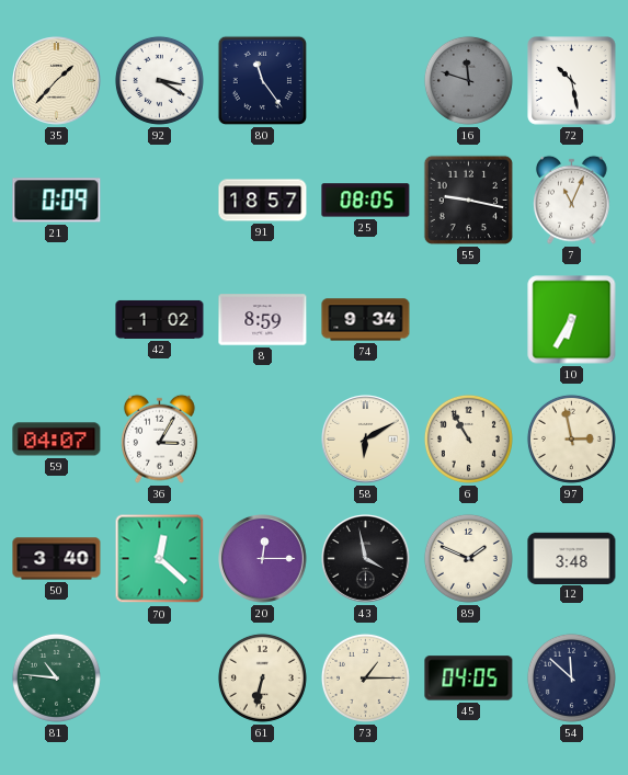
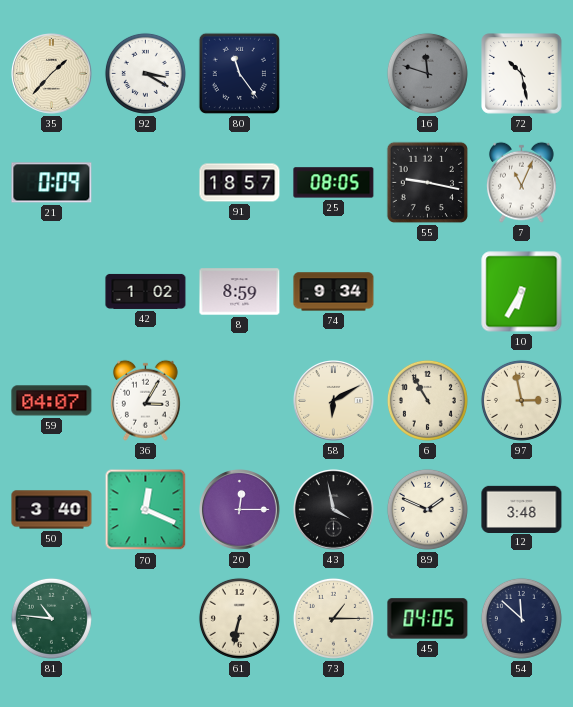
70: 12:22 -> 12:19 (146, 510)
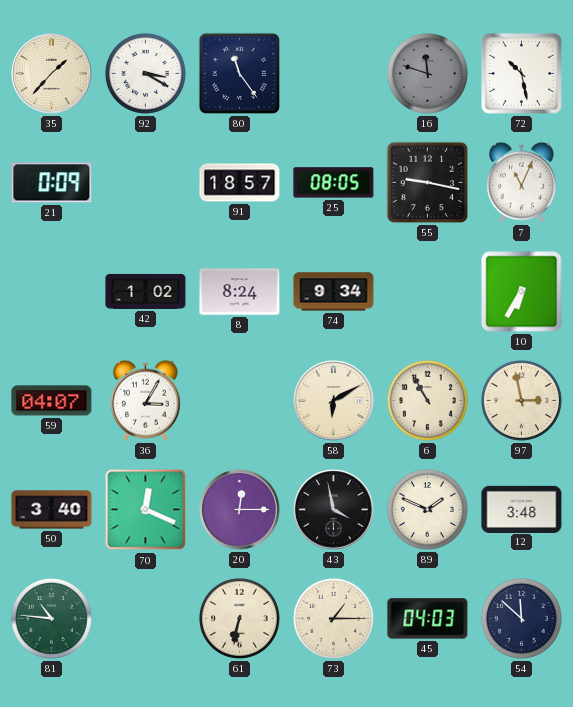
8: 8:59 -> 8:24 (240, 292)
45: 04:05 -> 04:03 (428, 619)
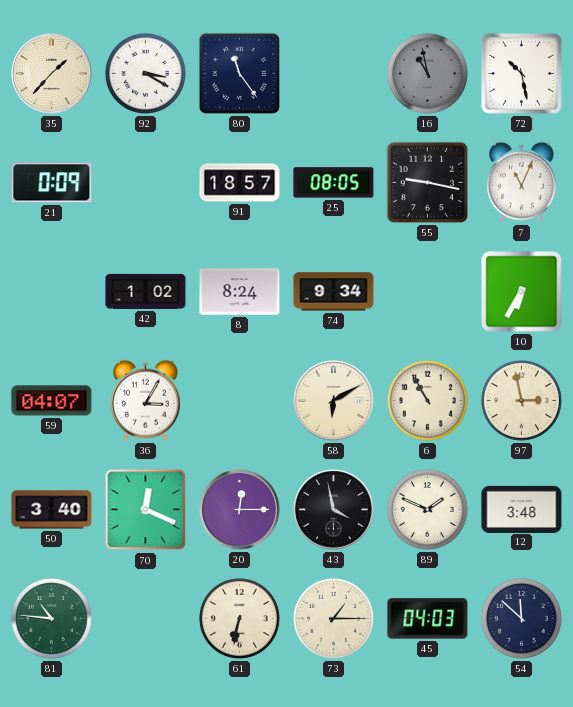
16: 11:48 -> 10:58 (427, 73)
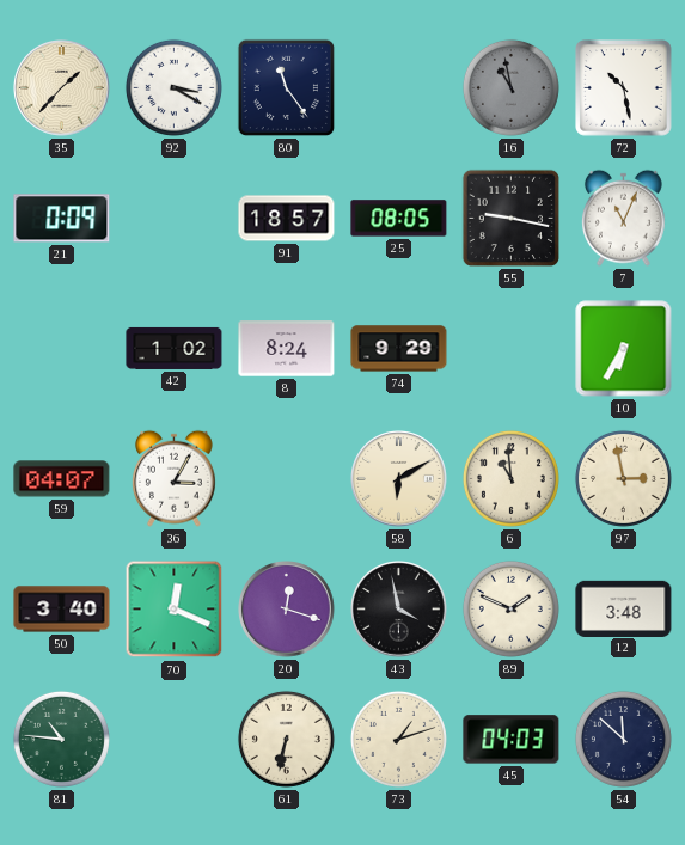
74: 9:34 -> 9:29 (399, 349)
6: 10:55 -> 10:59 (510, 478)
20: 12:15 -> 12:18 (287, 610)
73: 1:15 -> 1:12 (398, 739)
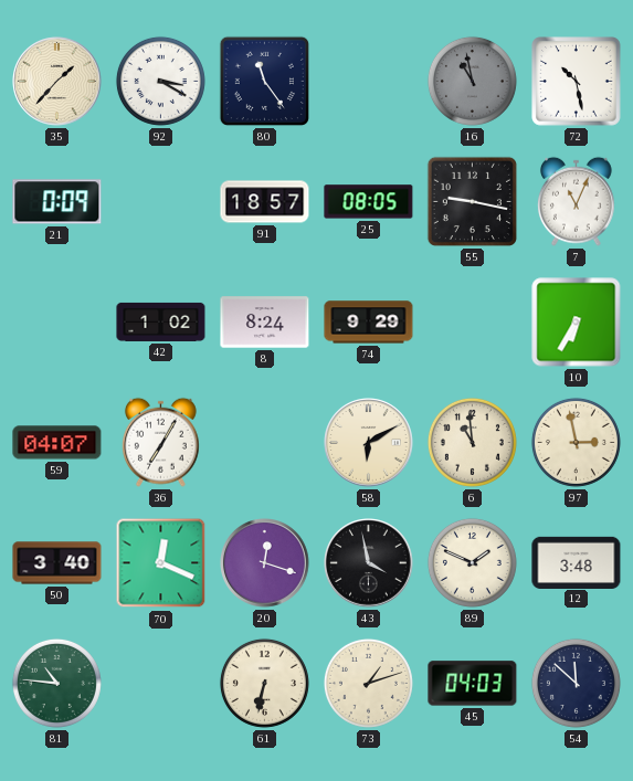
36: 3:05 -> 7:05 (160, 442)
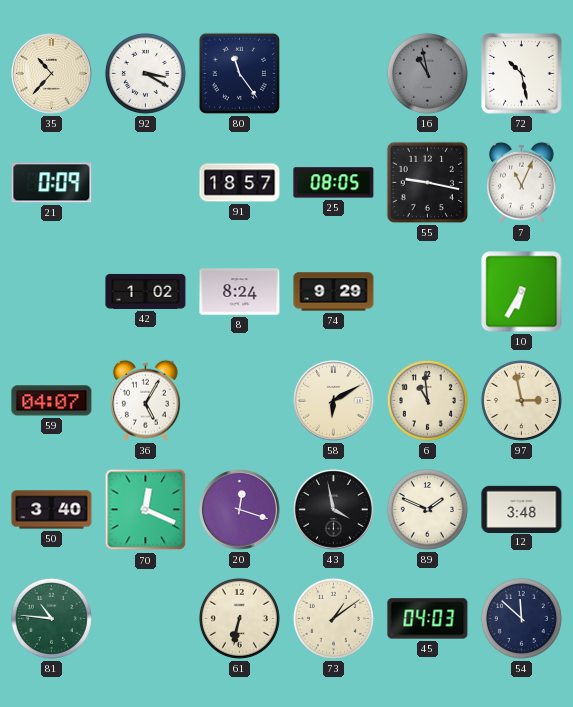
35: 1:37 -> 10:37 (52, 74)
36: 7:05 -> 5:05 (145, 400)
73: 1:12 -> 1:09 (333, 618)
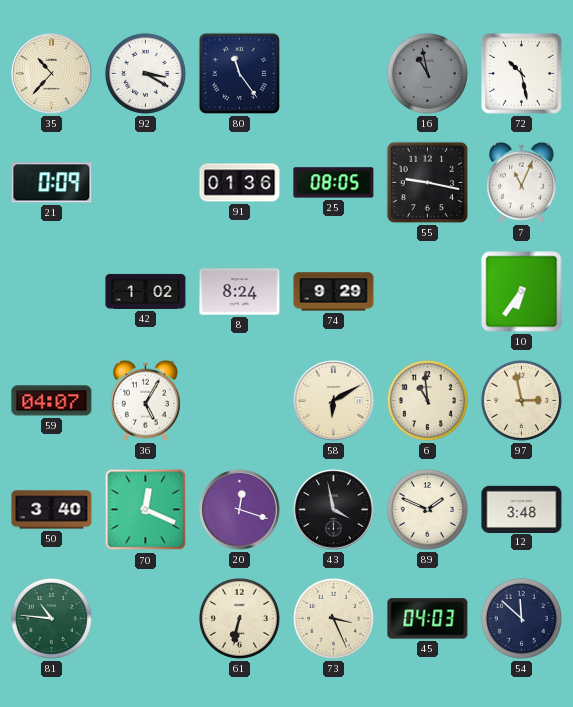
91: 18:57 -> 01:36 (240, 183)
10: 6:35 -> 6:36 (522, 292)
73: 1:09 -> 3:26 (333, 618)
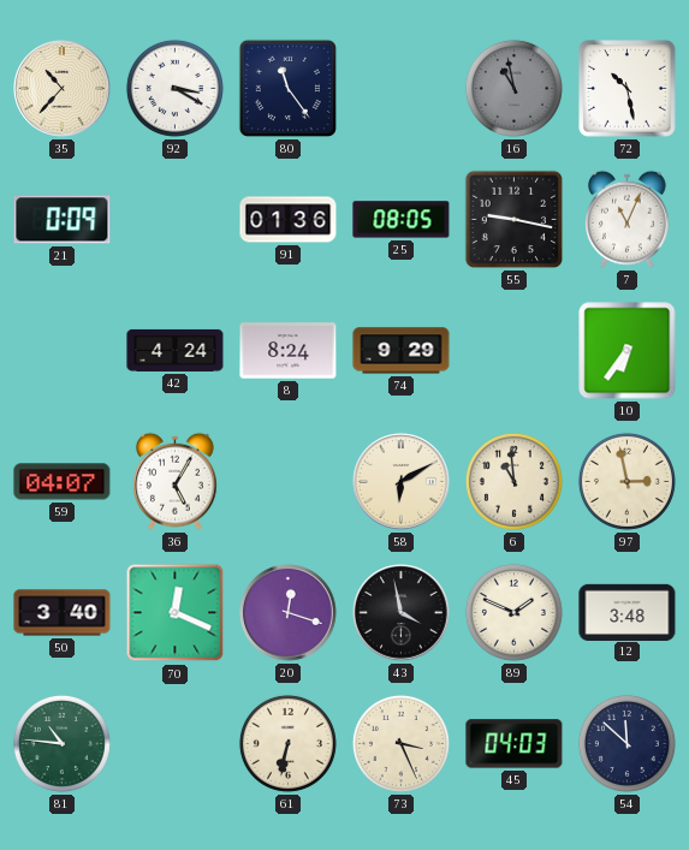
42: 1:02 -> 4:24 (176, 350)
